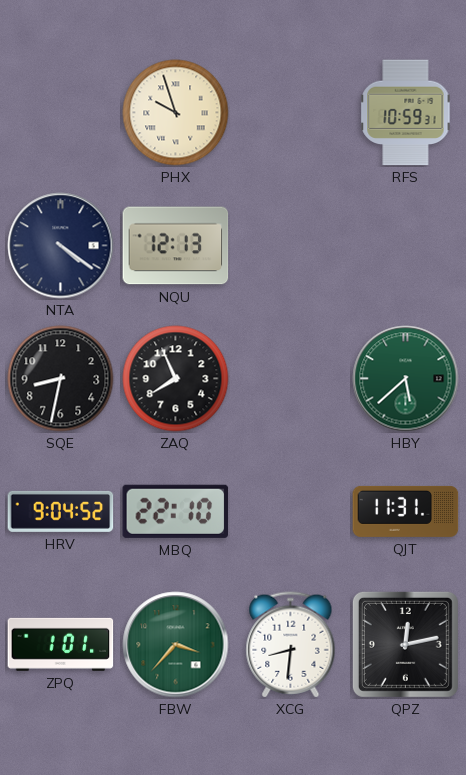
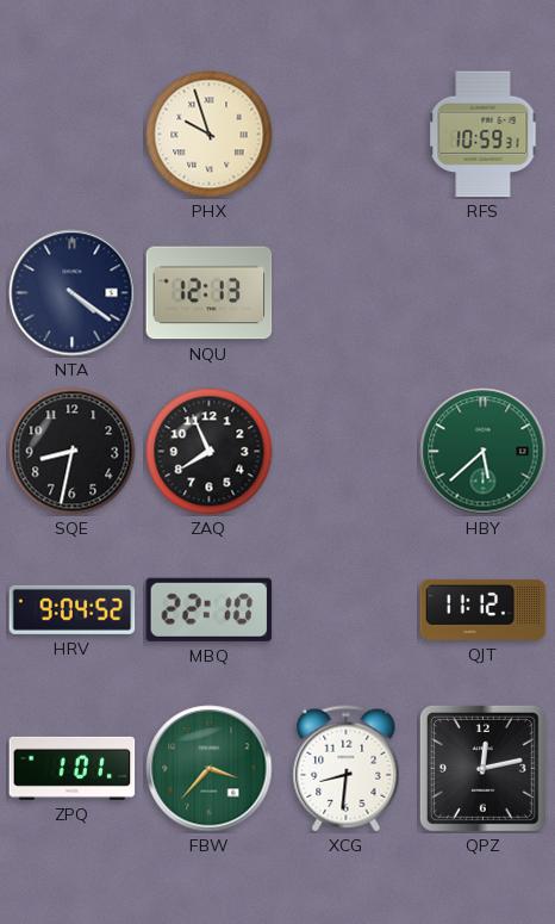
QJT: 11:31 -> 11:12 (484, 609)
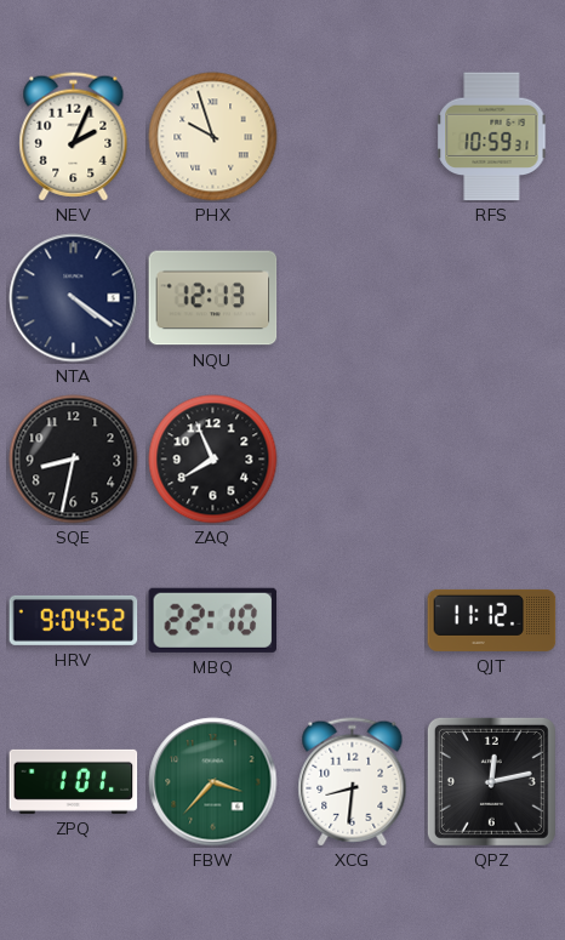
NEV: none -> 2:04 (74, 137)
HBY: 5:38 -> none (484, 452)
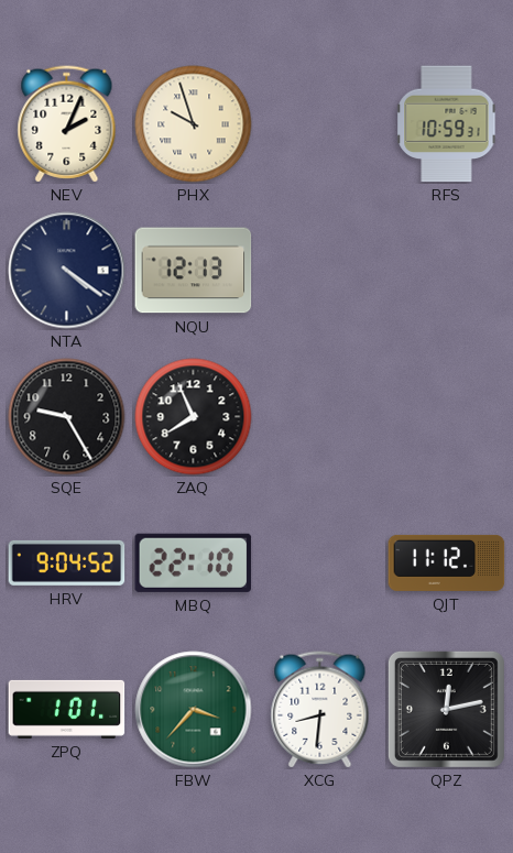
SQE: 8:32 -> 9:25 (67, 417)
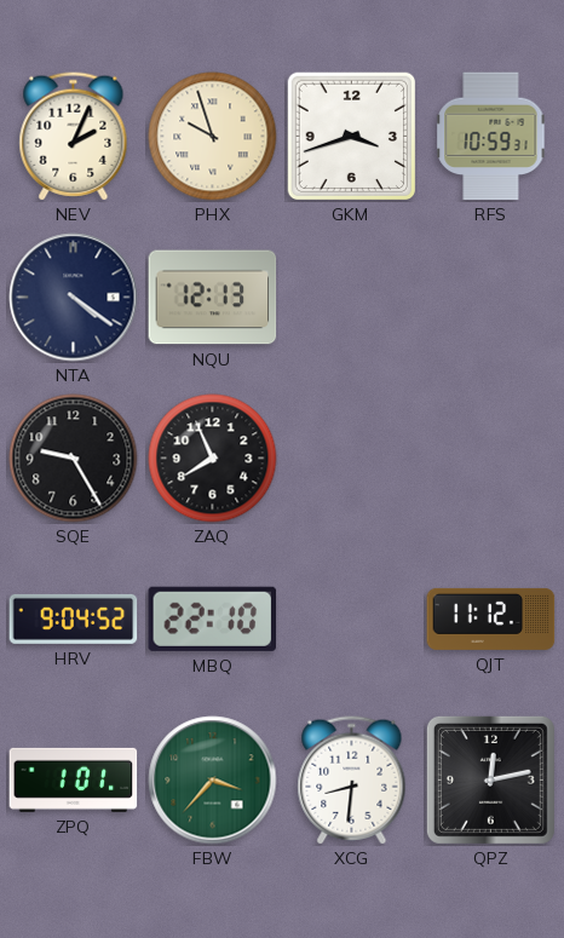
GKM: none -> 3:42 (351, 136)
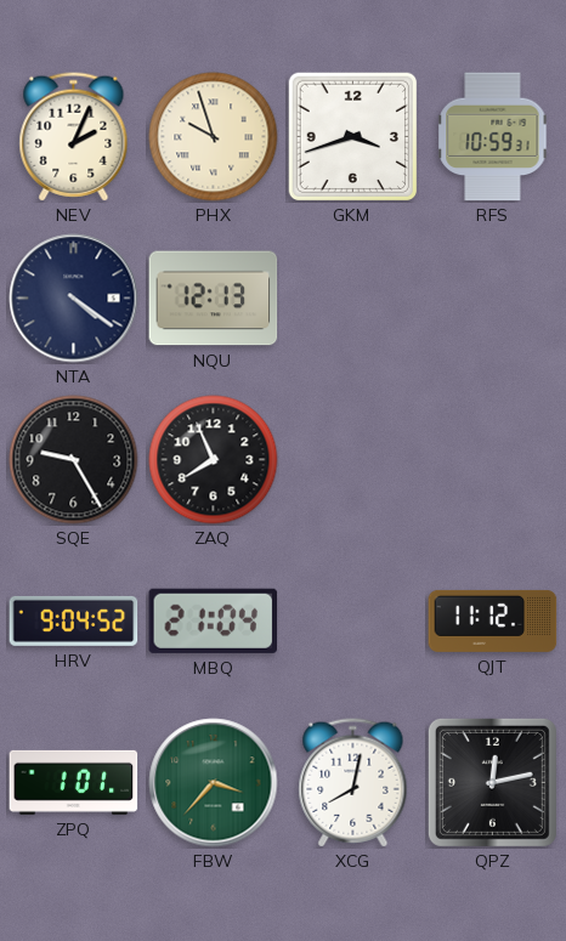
MBQ: 22:10 -> 21:04 (214, 620)
XCG: 8:31 -> 8:02 (353, 783)
